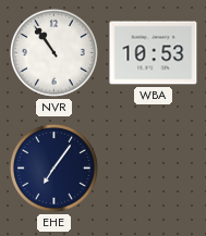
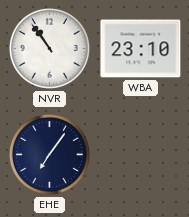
WBA: 10:53 -> 23:10 (141, 49)
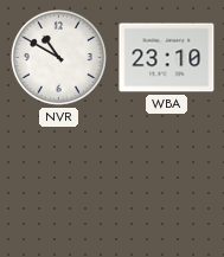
NVR: 10:54 -> 10:50 (58, 57)
EHE: 7:06 -> none (49, 154)
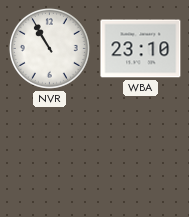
NVR: 10:50 -> 10:55 (49, 48)
